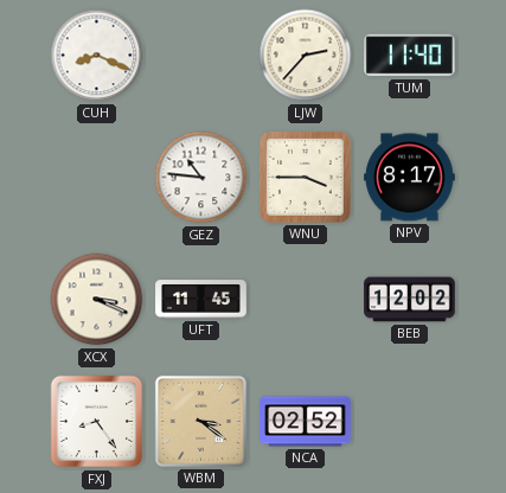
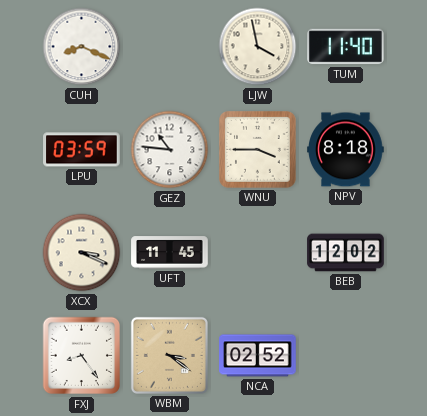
LJW: 2:37 -> 3:58 (258, 47)
LPU: none -> 03:59 (82, 150)
NPV: 8:17 -> 8:18 (346, 150)
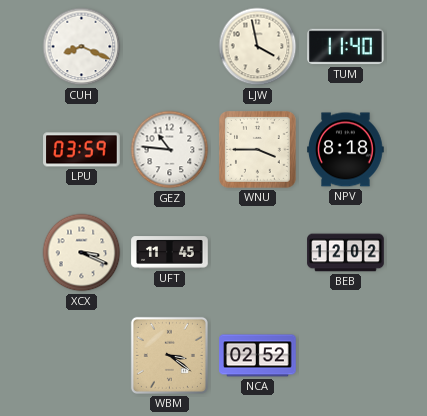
FXJ: 8:24 -> none (82, 356)
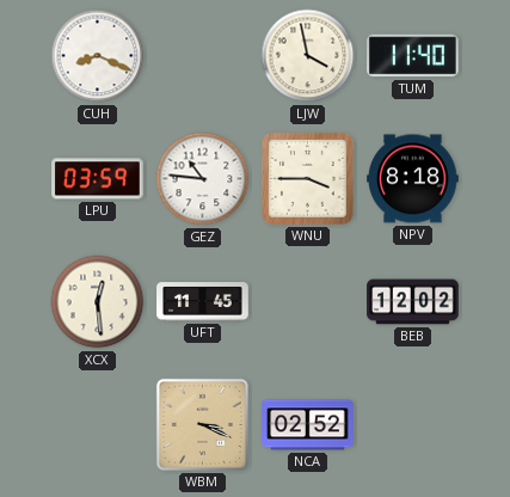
XCX: 3:19 -> 12:29 (98, 302)
WBM: 3:21 -> 3:19 (202, 424)
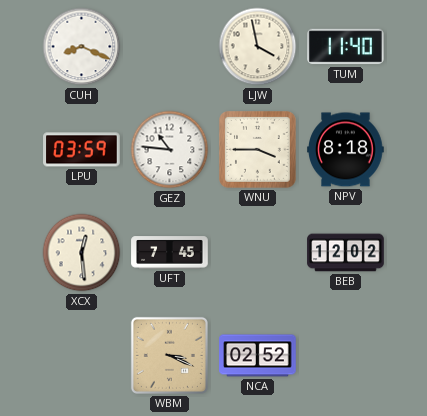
UFT: 11:45 -> 7:45 (170, 253)
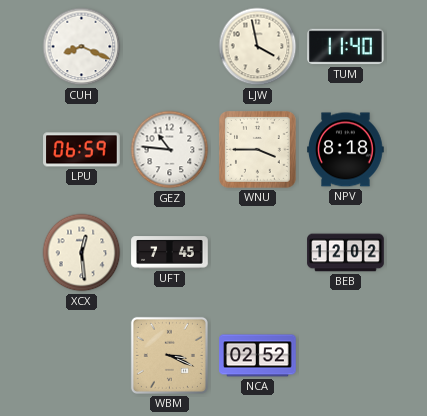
LPU: 03:59 -> 06:59 (82, 150)
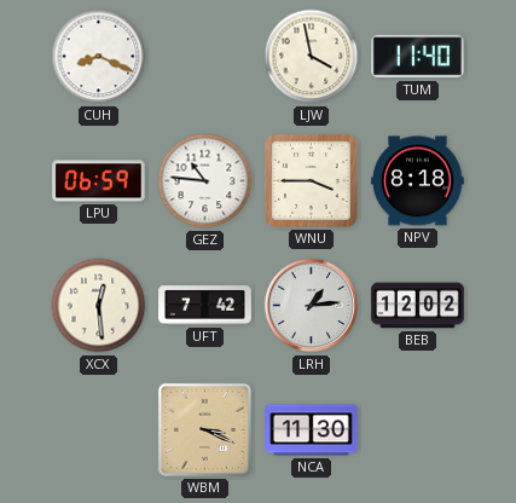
UFT: 7:45 -> 7:42 (205, 306)
LRH: none -> 1:14 (312, 306)
NCA: 02:52 -> 11:30 (312, 430)
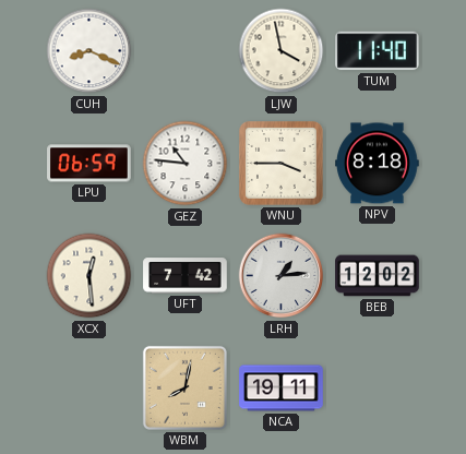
WBM: 3:19 -> 8:02 (184, 387)
NCA: 11:30 -> 19:11 (282, 389)
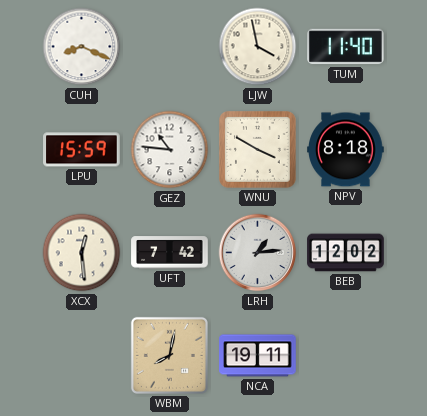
LPU: 06:59 -> 15:59 (82, 150)
WNU: 3:45 -> 3:50 (258, 150)
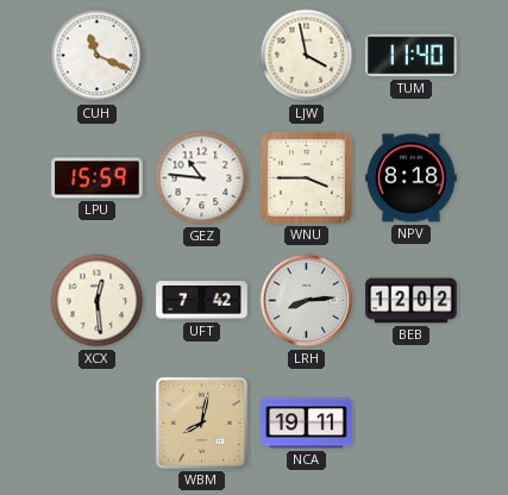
CUH: 8:19 -> 11:19 (98, 56)
WNU: 3:50 -> 3:45 (307, 178)
LRH: 1:14 -> 8:14 (307, 301)
